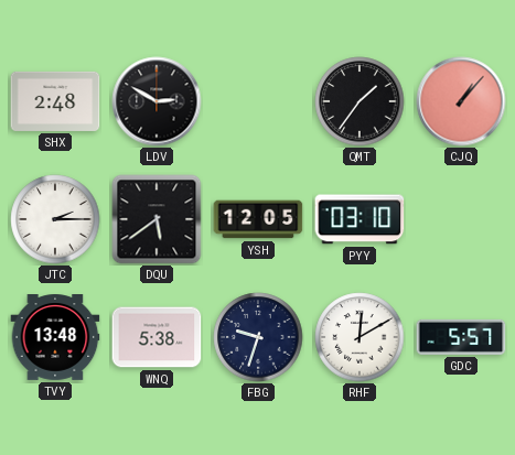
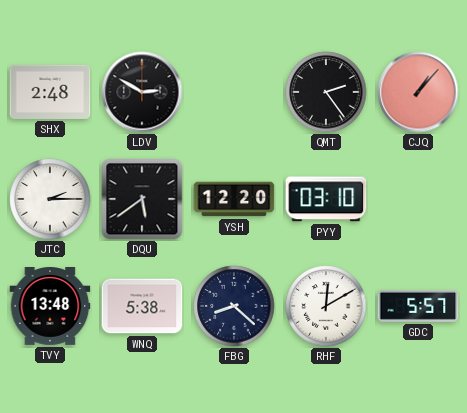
QMT: 1:36 -> 2:24 (326, 92)
YSH: 12:05 -> 12:20 (234, 199)
FBG: 9:33 -> 8:22 (234, 306)
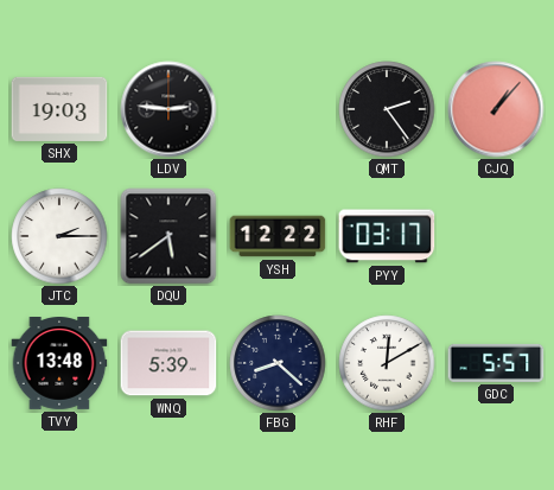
SHX: 2:48 -> 19:03 (59, 109)
LDV: 2:50 -> 2:46 (168, 109)
YSH: 12:20 -> 12:22 (278, 236)
PYY: 03:10 -> 03:17 (387, 236)
WNQ: 5:38 -> 5:39 (168, 363)
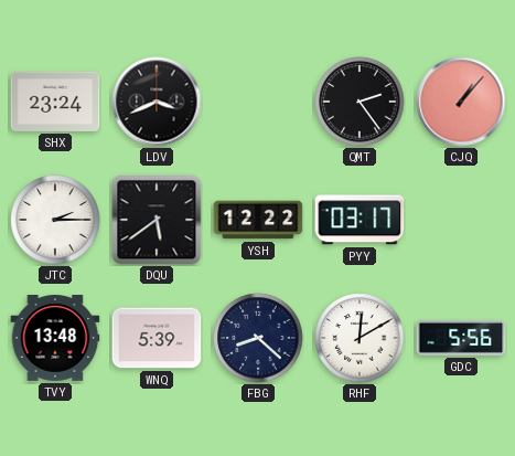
SHX: 19:03 -> 23:24 (55, 102)
LDV: 2:46 -> 3:41 (157, 102)
GDC: 5:57 -> 5:56 (461, 338)
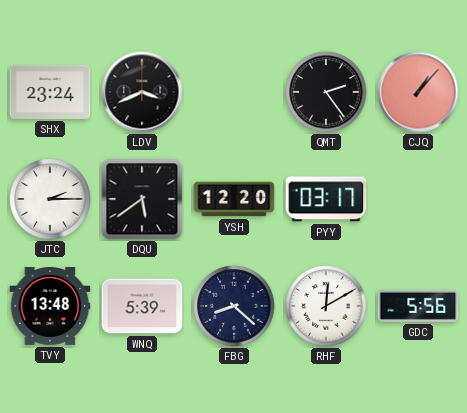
YSH: 12:22 -> 12:20 (234, 199)
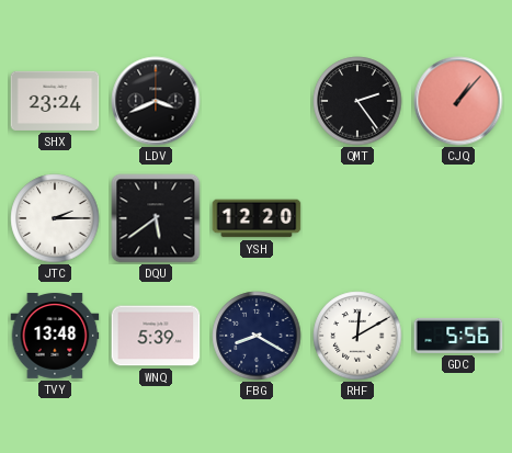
PYY: 03:17 -> none (326, 199)
FBG: 8:22 -> 8:20 (257, 336)
